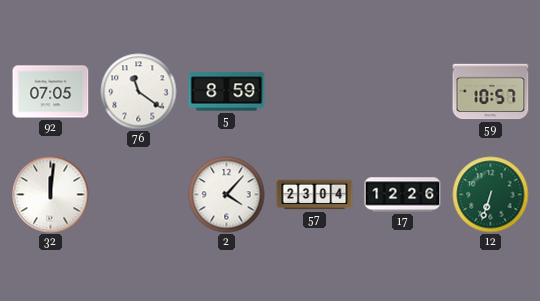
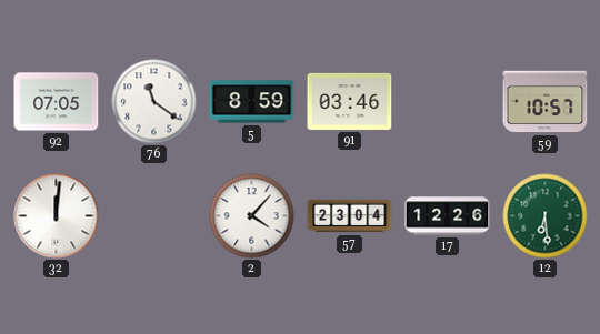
91: none -> 03:46 (350, 101)
12: 6:33 -> 6:29 (546, 216)
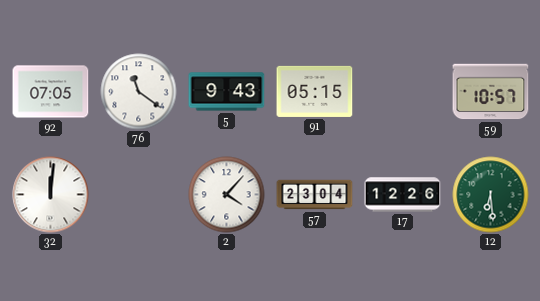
5: 8:59 -> 9:43 (227, 92)
91: 03:46 -> 05:15 (315, 91)
